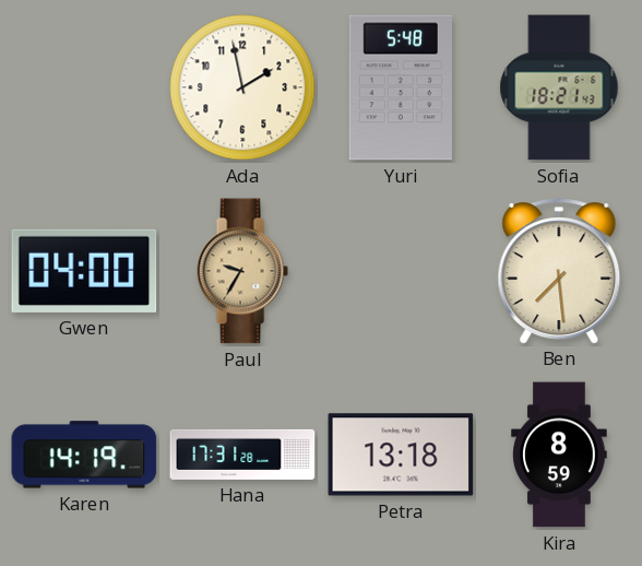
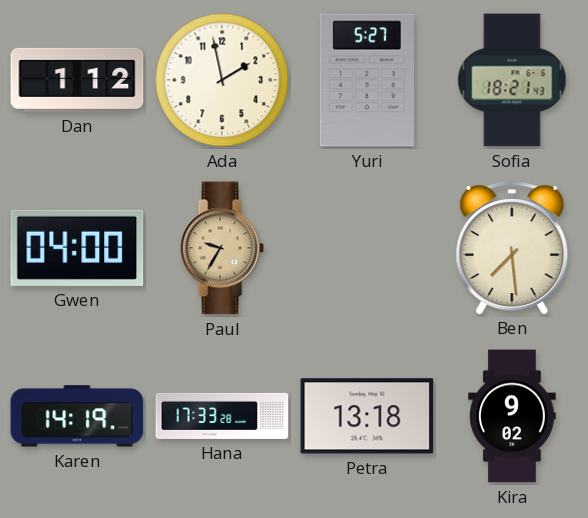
Dan: none -> 1:12 (77, 80)
Yuri: 5:48 -> 5:27 (367, 80)
Hana: 17:31 -> 17:33 (222, 416)
Kira: 8:59 -> 9:02 (512, 416)
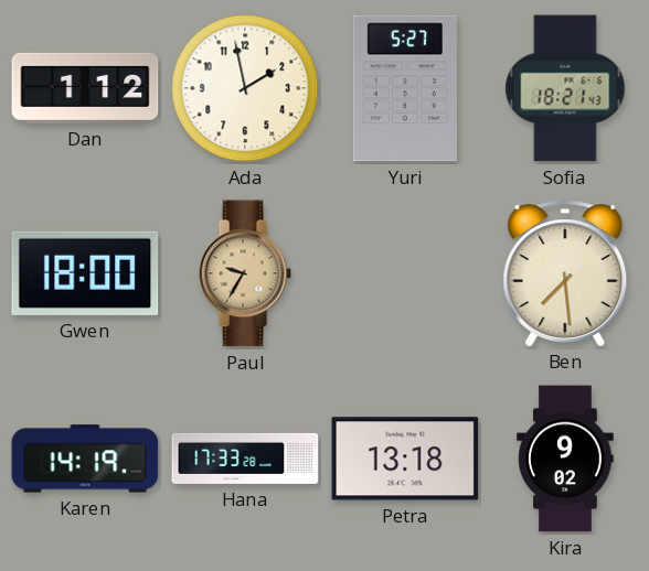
Gwen: 04:00 -> 18:00 (85, 273)
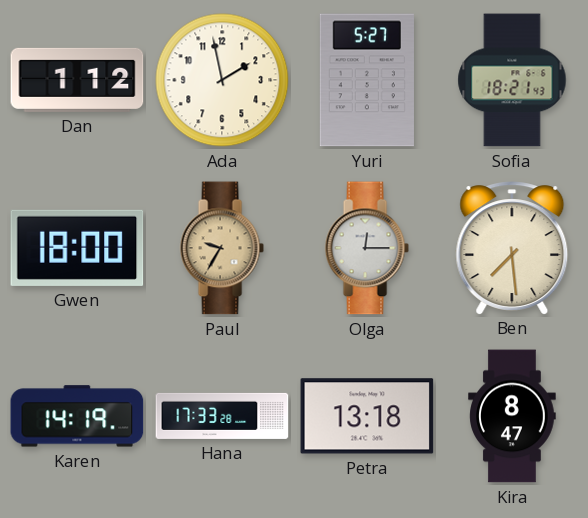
Olga: none -> 12:15 (367, 248)
Kira: 9:02 -> 8:47 (512, 416)
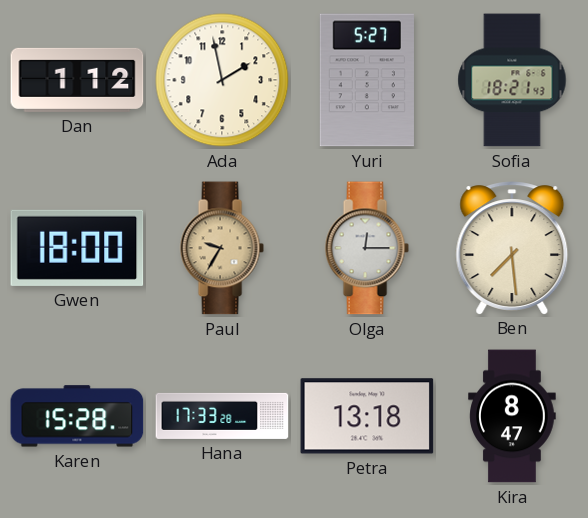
Karen: 14:19 -> 15:28 (77, 416)
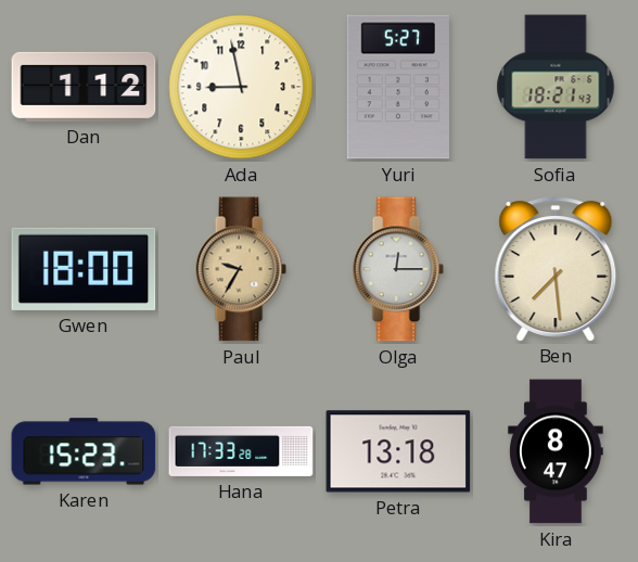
Ada: 1:58 -> 8:58 (241, 87)
Karen: 15:28 -> 15:23 (84, 451)
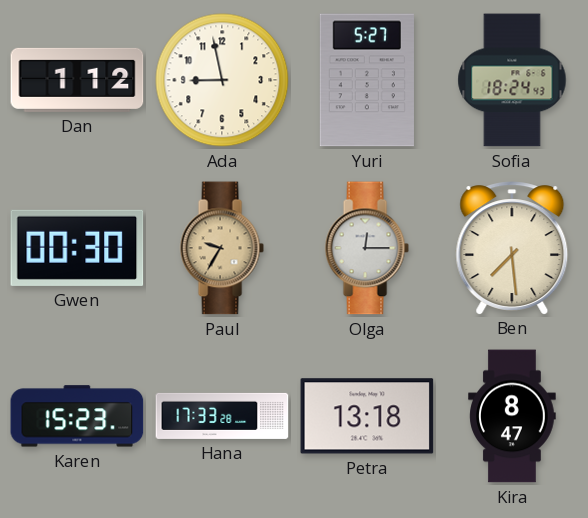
Sofia: 18:21 -> 18:24 (512, 80)
Gwen: 18:00 -> 00:30 (77, 248)
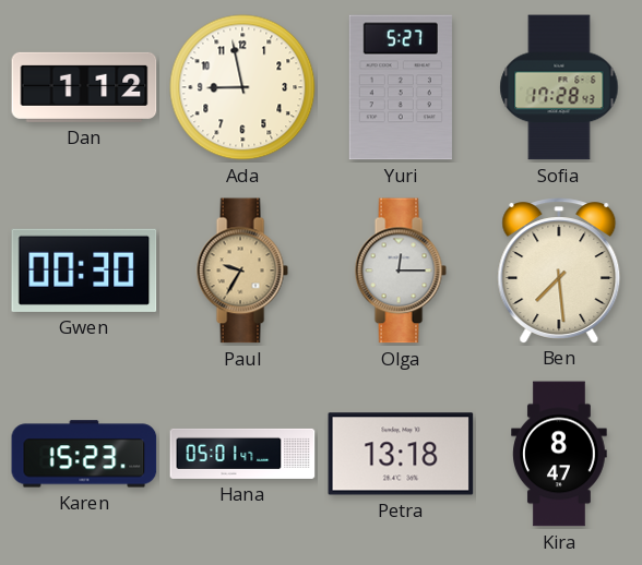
Sofia: 18:24 -> 17:28 (559, 87)
Hana: 17:33 -> 05:01 (242, 454)
